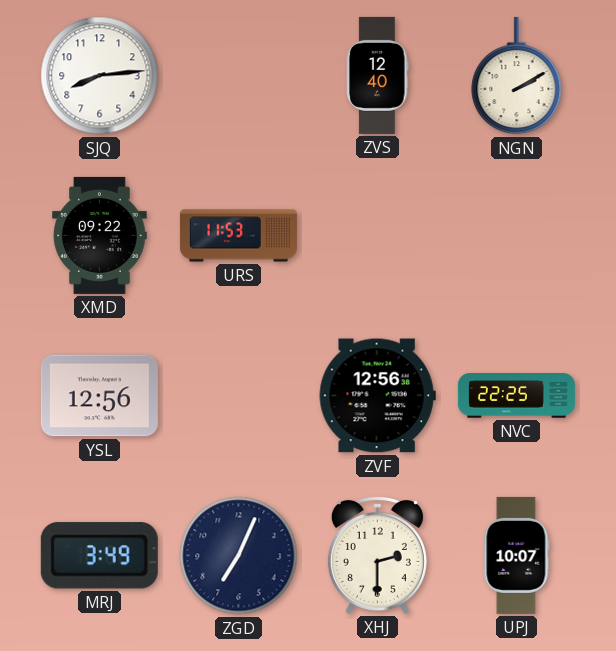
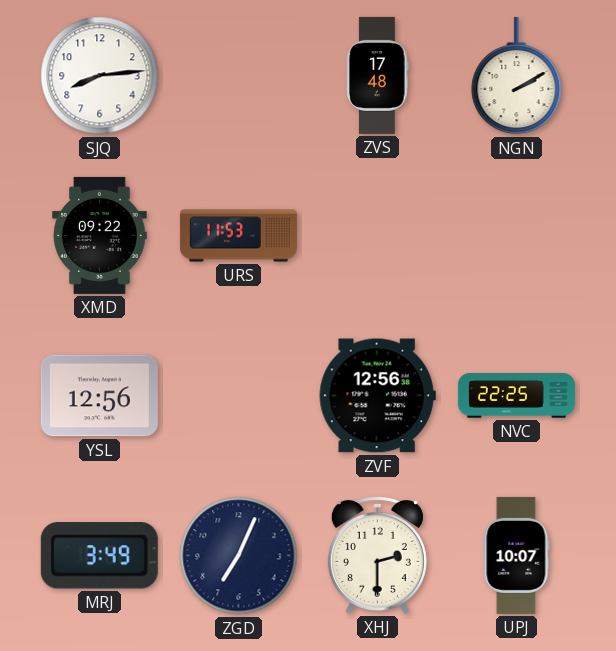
ZVS: 12:40 -> 17:48 (378, 75)
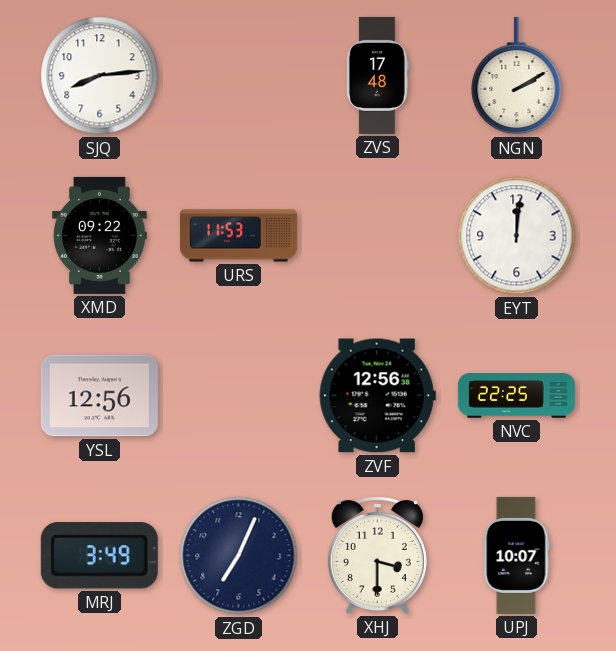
EYT: none -> 12:01 (517, 236)
XHJ: 2:30 -> 3:30 (377, 555)
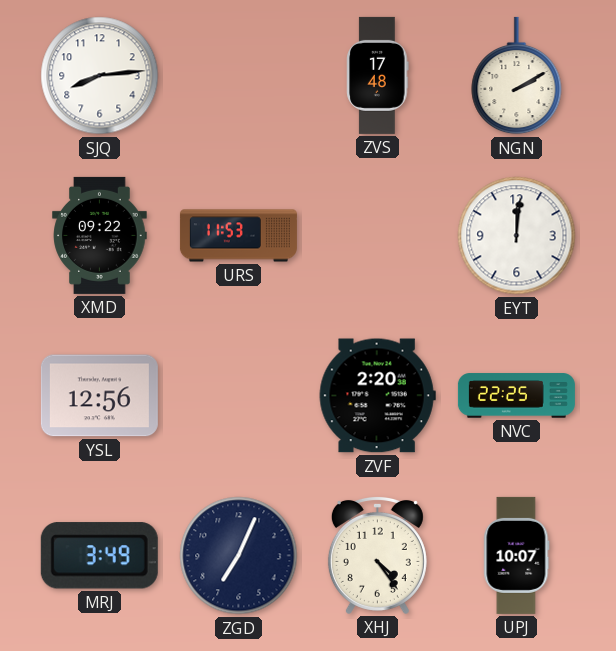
ZVF: 12:56 -> 2:20 (377, 396)
XHJ: 3:30 -> 4:24 (377, 555)
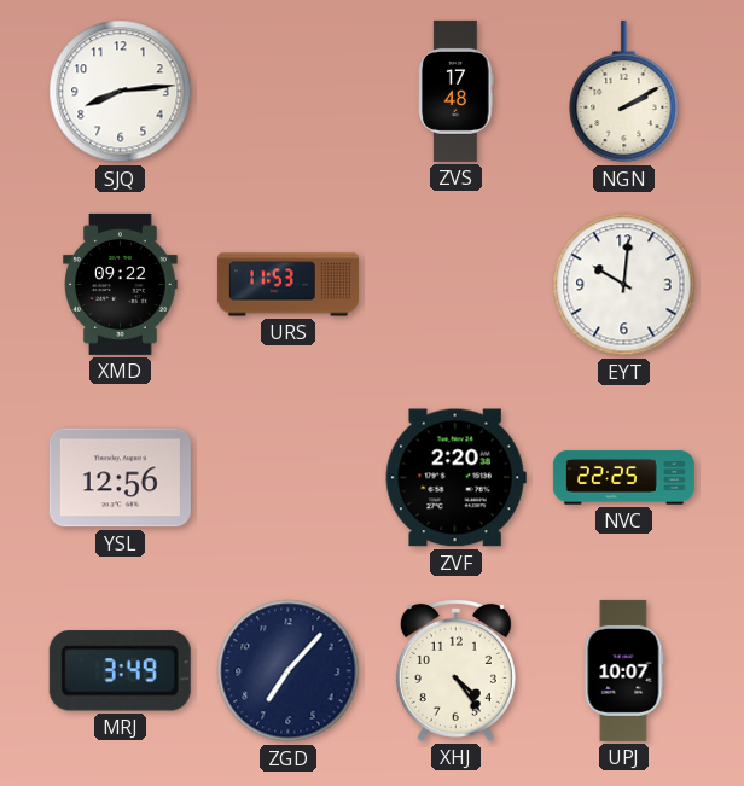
EYT: 12:01 -> 10:01 (624, 285)
ZGD: 7:04 -> 7:07 (289, 671)
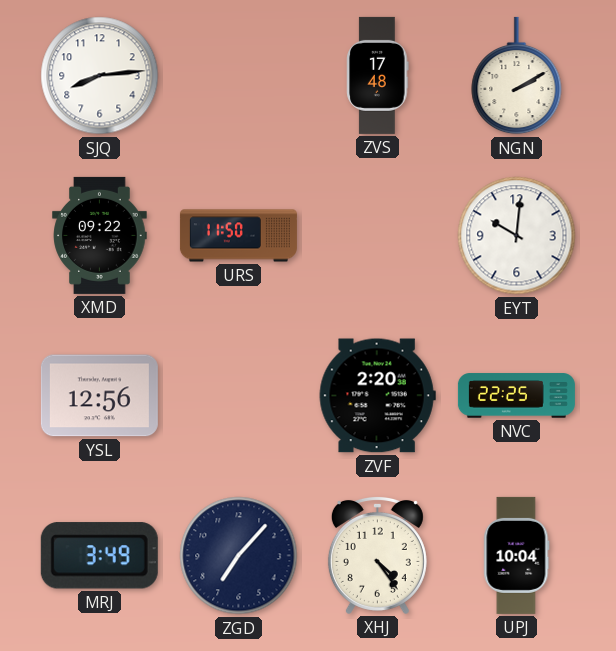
URS: 11:53 -> 11:50 (238, 236)
UPJ: 10:07 -> 10:04 (517, 555)
